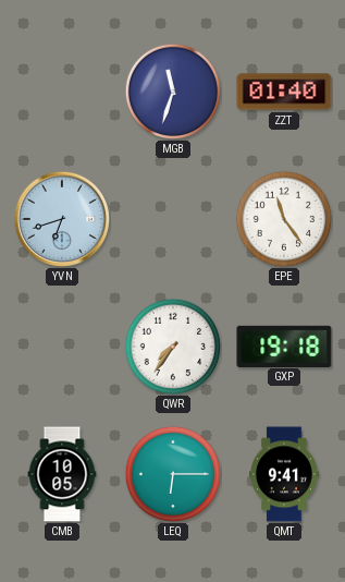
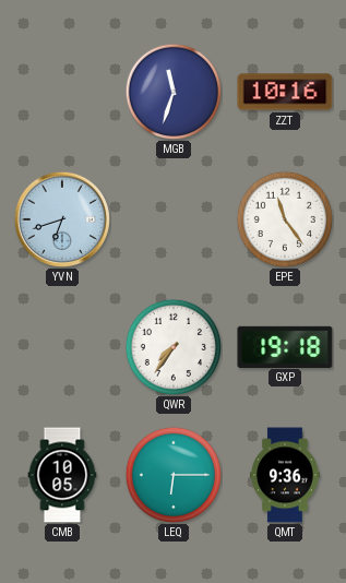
ZZT: 01:40 -> 10:16 (285, 92)
QMT: 9:41 -> 9:36 (286, 475)
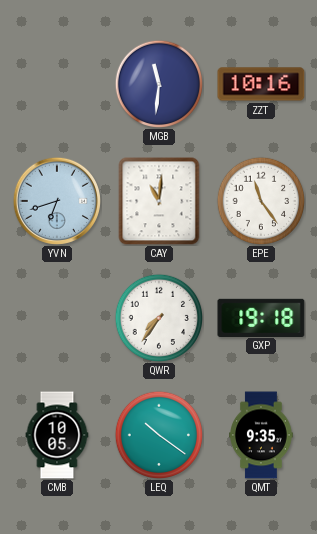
MGB: 11:33 -> 11:31 (158, 83)
CAY: none -> 11:01 (159, 201)
LEQ: 6:15 -> 10:21 (158, 434)
QMT: 9:36 -> 9:35 (262, 435)
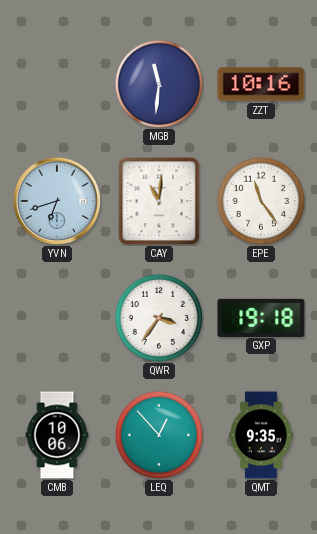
QWR: 7:36 -> 3:36 (158, 317)
CMB: 10:05 -> 10:06 (57, 435)
LEQ: 10:21 -> 12:53 (158, 434)
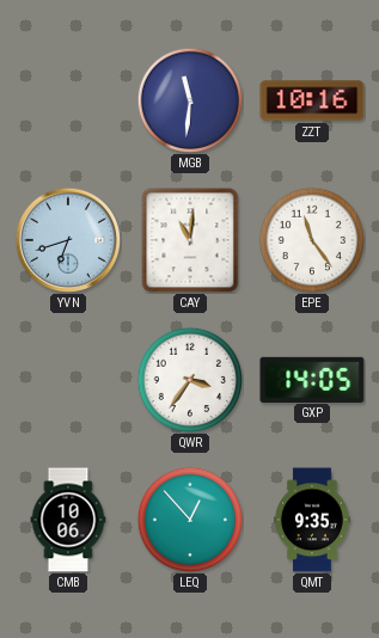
GXP: 19:18 -> 14:05 (312, 379)
